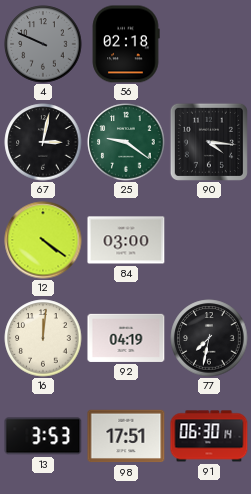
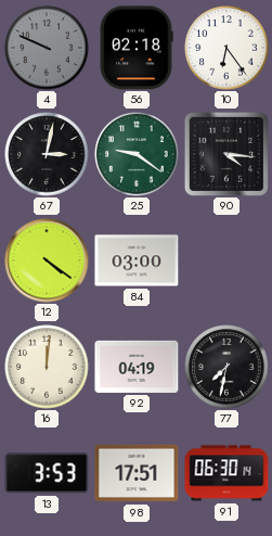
10: none -> 6:24 (226, 48)
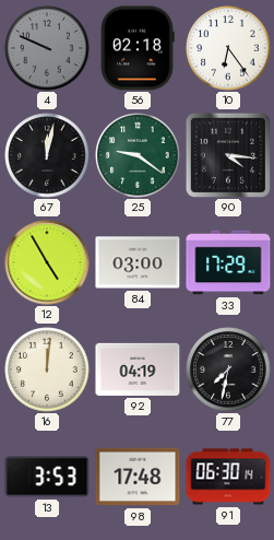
67: 3:02 -> 12:02 (47, 155)
12: 4:21 -> 4:55 (47, 262)
33: none -> 17:29 (228, 262)
98: 17:51 -> 17:48 (138, 477)
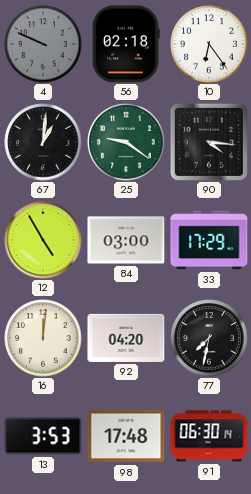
67: 12:02 -> 1:01 (43, 142)
92: 04:19 -> 04:20 (126, 338)
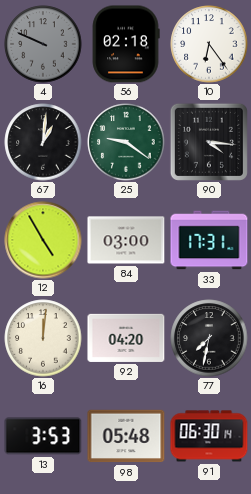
33: 17:29 -> 17:31 (209, 240)
98: 17:48 -> 05:48 (126, 436)
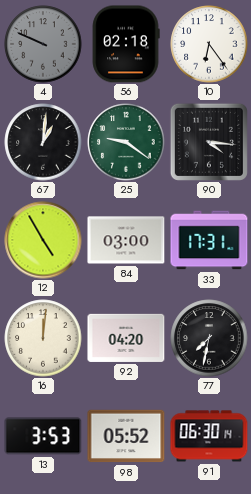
98: 05:48 -> 05:52 (126, 436)
